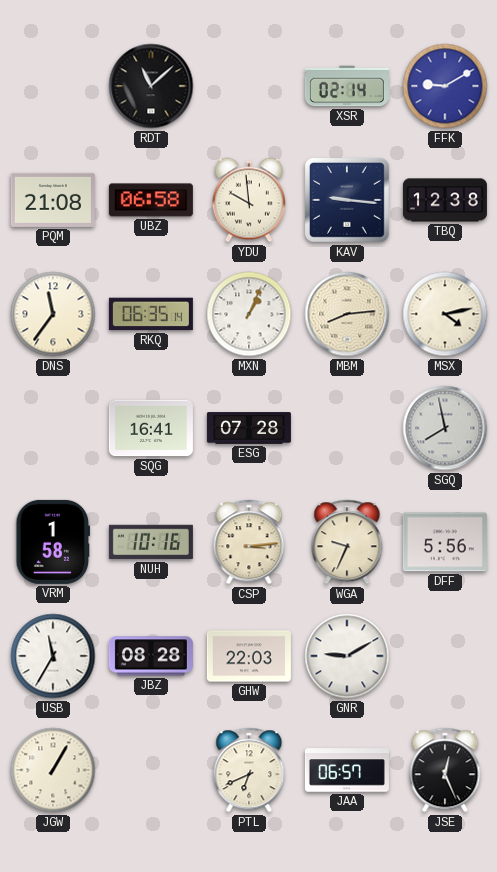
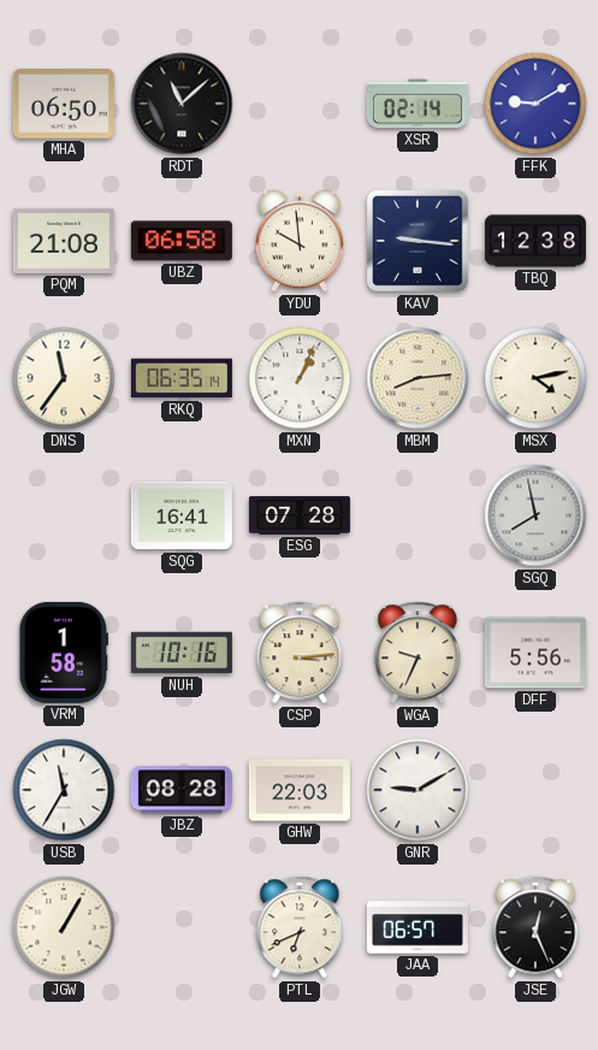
MHA: none -> 06:50 (64, 105)
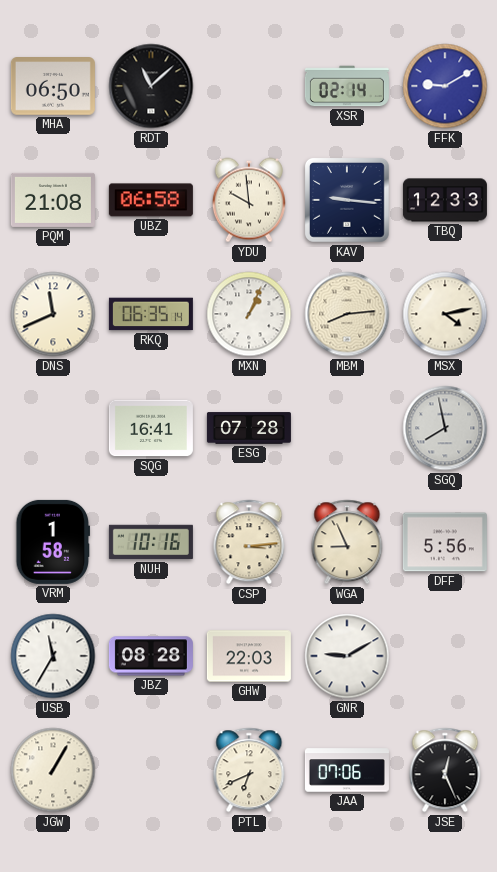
TBQ: 12:38 -> 12:33 (445, 200)
DNS: 11:36 -> 11:41 (53, 314)
WGA: 9:34 -> 8:56 (347, 542)
JAA: 06:57 -> 07:06 (347, 770)
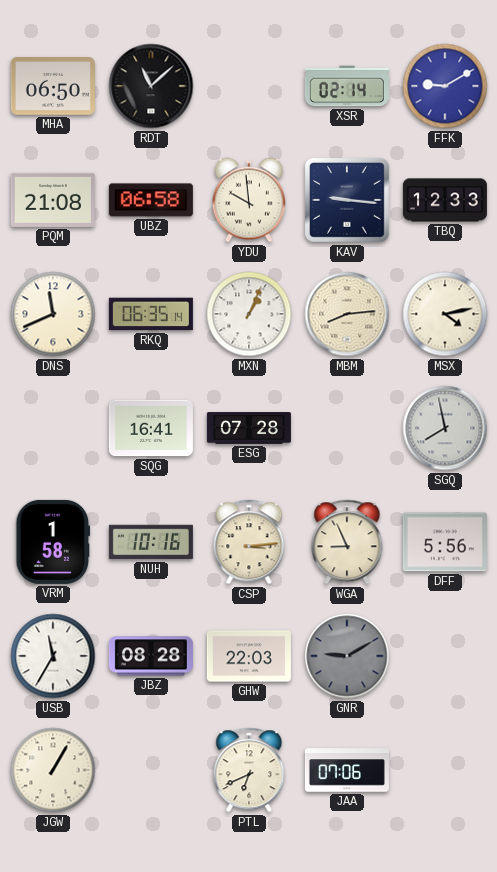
GNR dial: white -> grey (347, 656)
JSE: 12:26 -> none (445, 770)
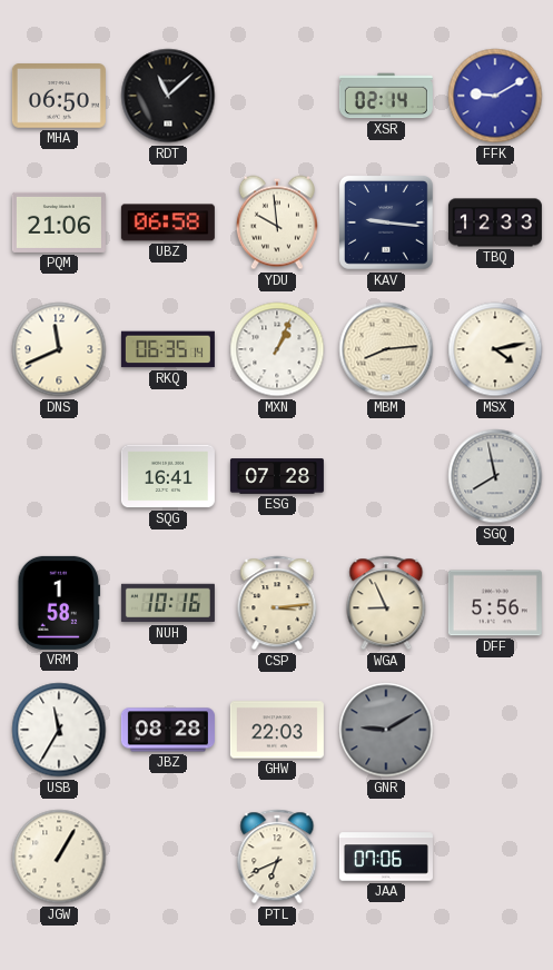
PQM: 21:08 -> 21:06 (59, 222)
